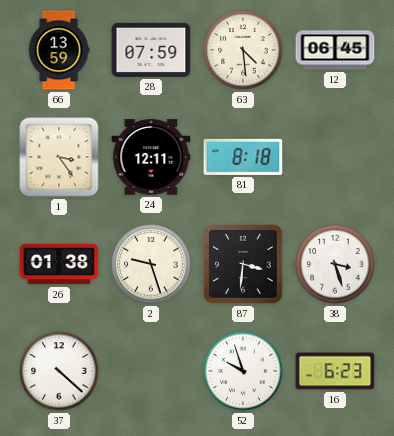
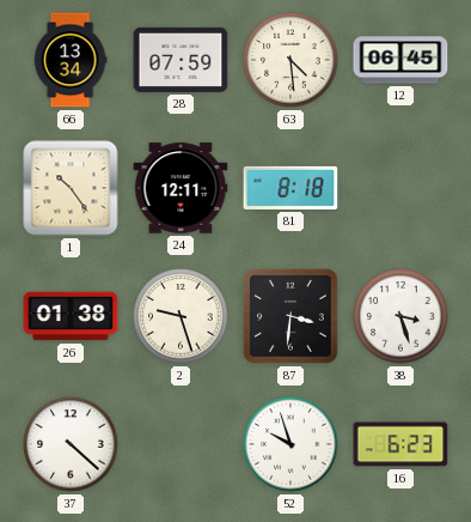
66: 13:59 -> 13:34 (71, 60)
1: 3:24 -> 10:24 (71, 188)
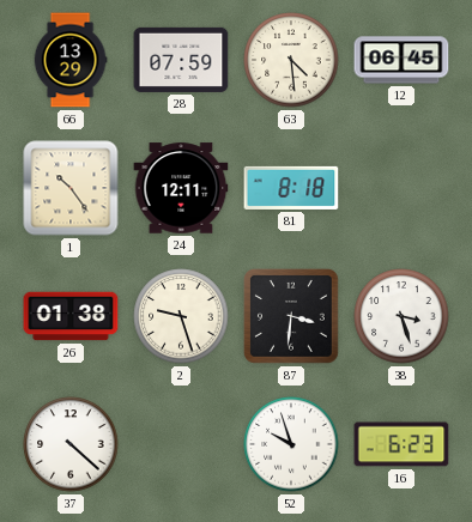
66: 13:34 -> 13:29 (71, 60)
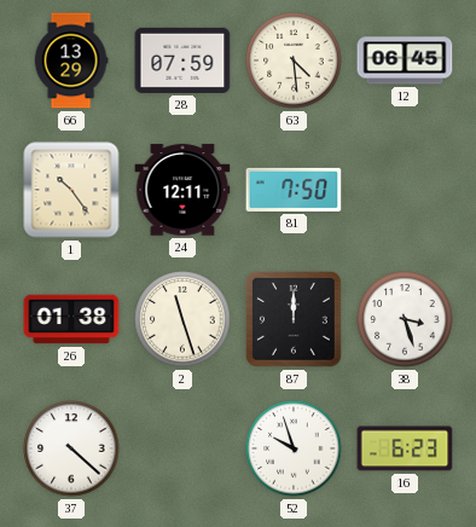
81: 8:18 -> 7:50 (294, 190)
2: 9:27 -> 11:27 (182, 319)
87: 3:31 -> 12:00 (294, 319)
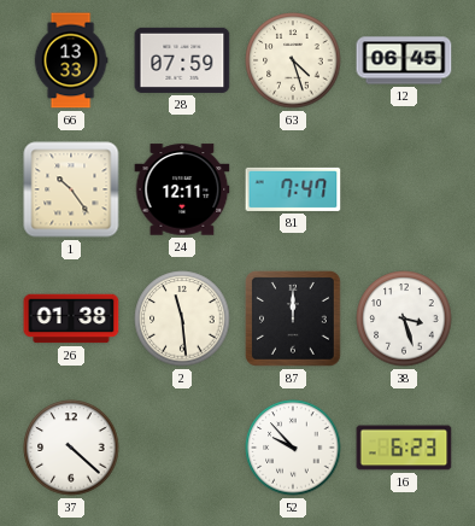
66: 13:29 -> 13:33 (71, 60)
63: 4:29 -> 4:27 (293, 60)
81: 7:50 -> 7:47 (293, 189)
2: 11:27 -> 11:29 (182, 318)
52: 9:57 -> 9:53 (293, 448)
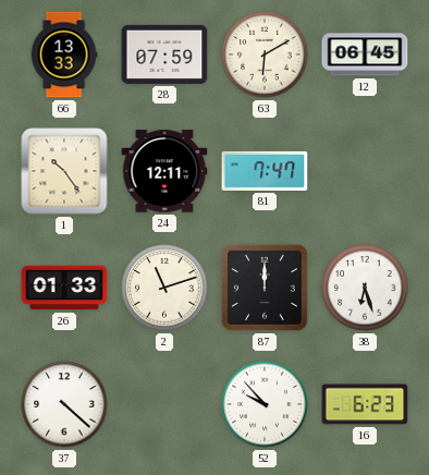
63: 4:27 -> 6:10 (265, 54)
26: 01:38 -> 01:33 (64, 288)
2: 11:29 -> 11:12 (164, 288)
38: 3:27 -> 6:27 (365, 288)
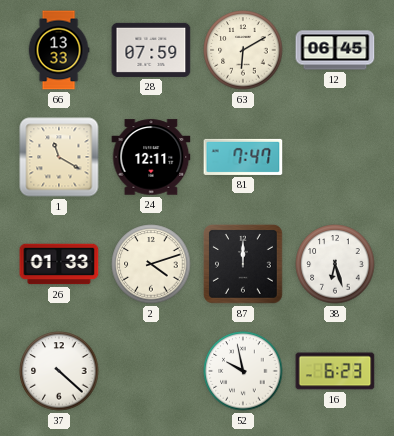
1: 10:24 -> 11:20 (59, 157)
2: 11:12 -> 4:12 (151, 264)
52: 9:53 -> 9:58 (243, 371)
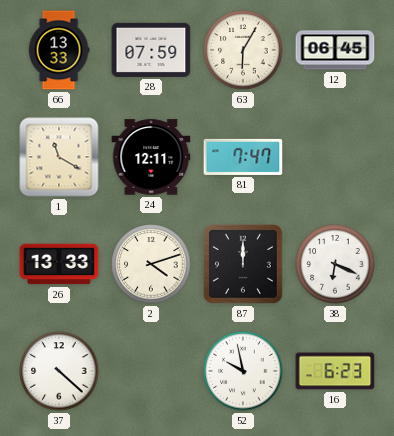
63: 6:10 -> 6:05 (243, 50)
26: 01:33 -> 13:33 (59, 264)
38: 6:27 -> 6:19 (335, 264)
